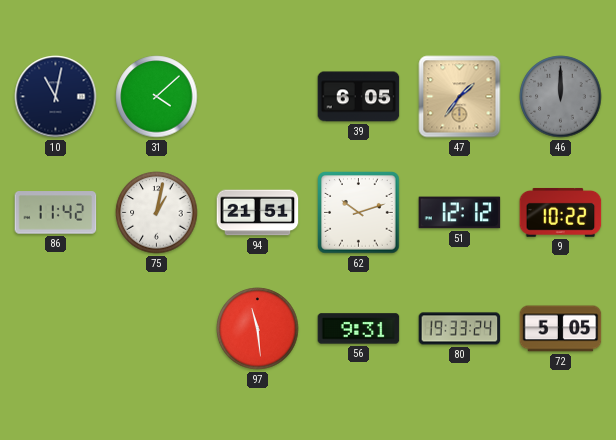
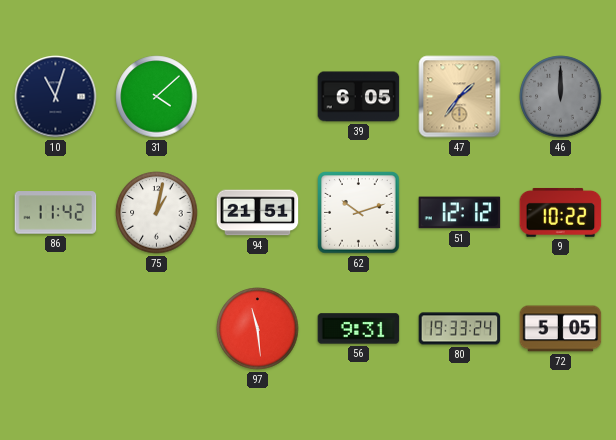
10: 11:02 -> 11:03 (56, 97)
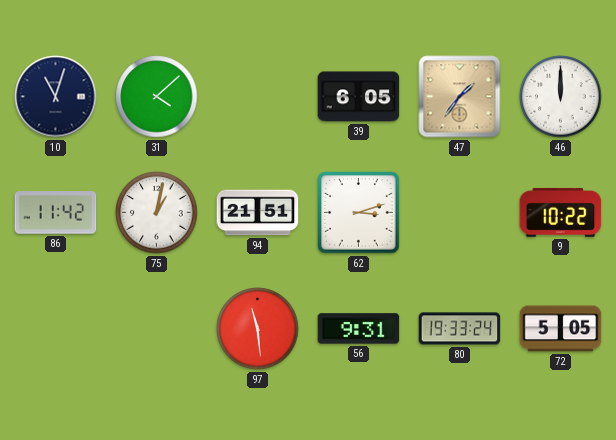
46 dial: grey -> white (561, 97)
62: 10:12 -> 3:12 (359, 213)
51: 12:12 -> none (460, 213)
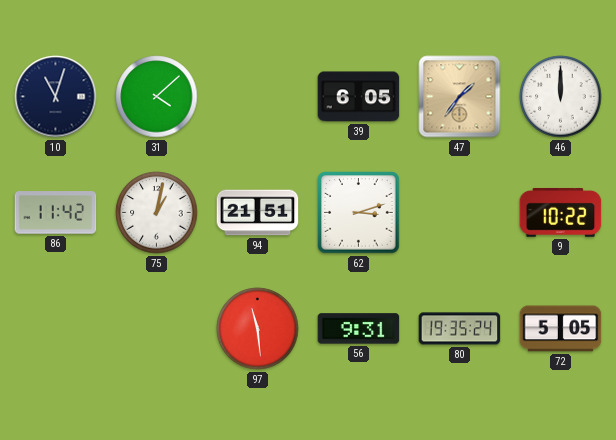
80: 19:33 -> 19:35 (460, 329)
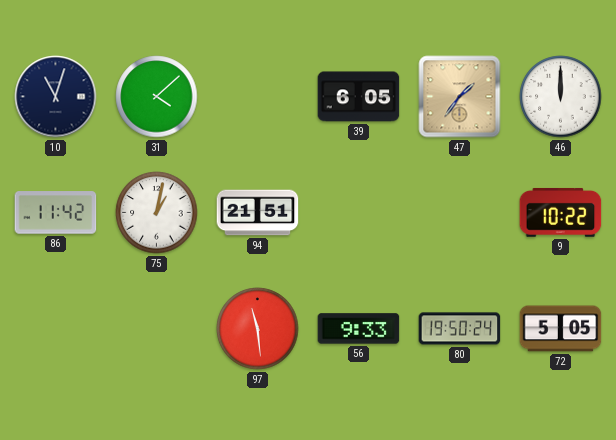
62: 3:12 -> none (359, 213)
56: 9:31 -> 9:33 (359, 329)
80: 19:35 -> 19:50 (460, 329)
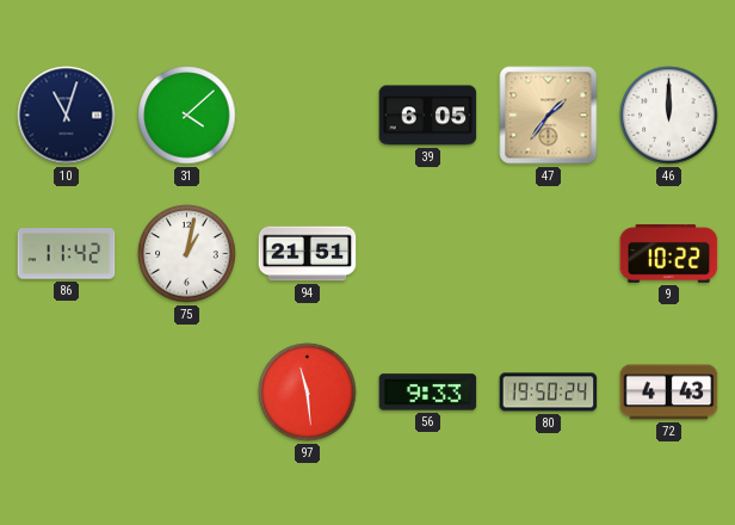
72: 5:05 -> 4:43 (669, 393)
